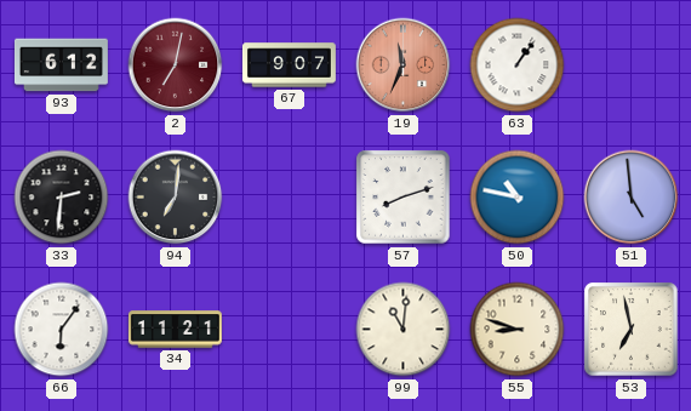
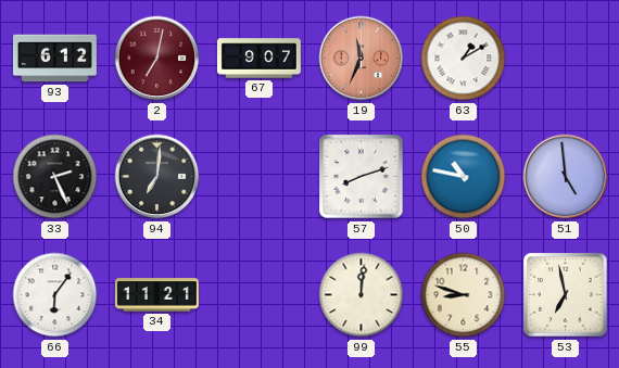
63: 1:06 -> 1:10 (464, 59)
33: 2:31 -> 2:26 (55, 177)
99: 11:01 -> 12:01 (362, 295)
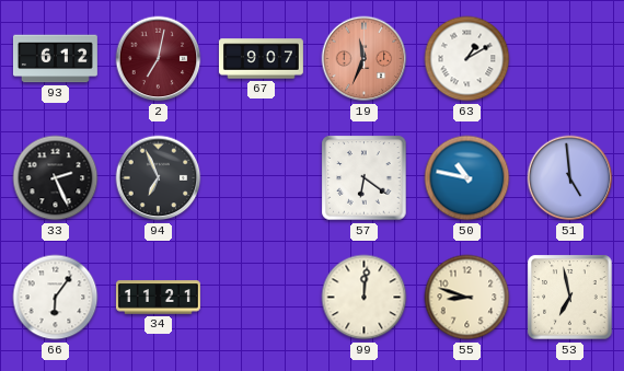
94: 7:01 -> 6:56 (159, 178)
57: 8:12 -> 6:21 (365, 178)
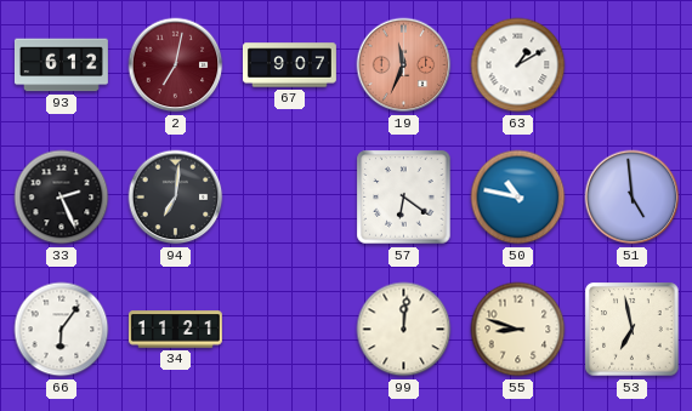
94: 6:56 -> 7:01 (176, 198)
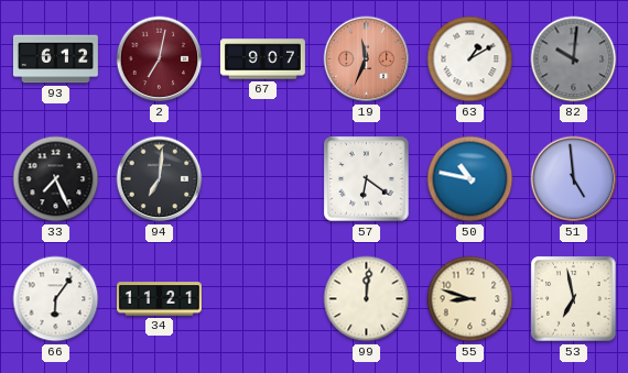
82: none -> 10:01 (574, 59)
33: 2:26 -> 7:26 (56, 179)
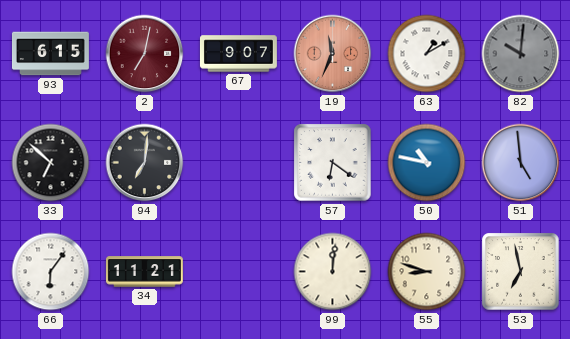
93: 6:12 -> 6:15 (50, 54)
33: 7:26 -> 6:52 (51, 163)
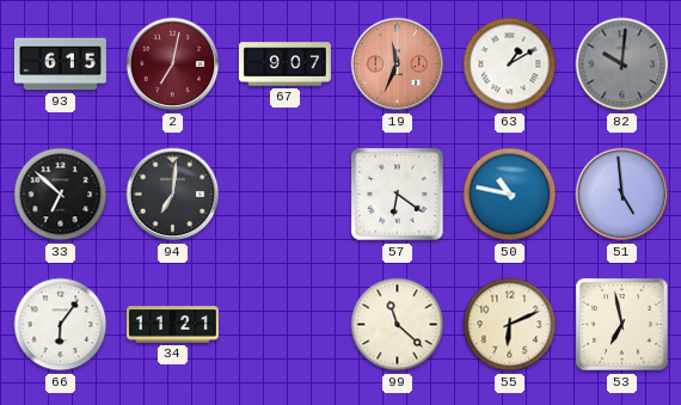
99: 12:01 -> 11:22 (398, 325)
55: 8:48 -> 6:11 (510, 325)
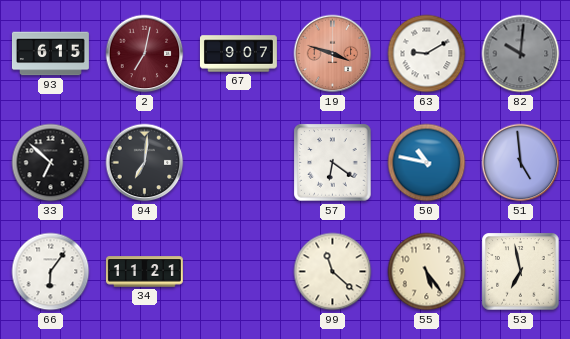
19: 11:34 -> 3:48 (333, 54)
63: 1:10 -> 9:10 (427, 54)
55: 6:11 -> 5:24 (427, 272)
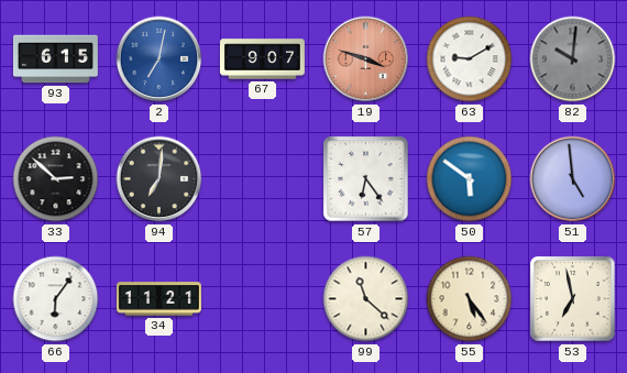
2 dial: burgundy -> blue (159, 59)
33: 6:52 -> 2:52 (56, 179)
57: 6:21 -> 6:24 (366, 179)
50: 10:47 -> 5:51 (470, 179)
